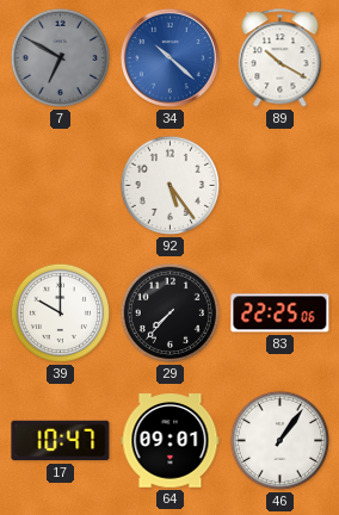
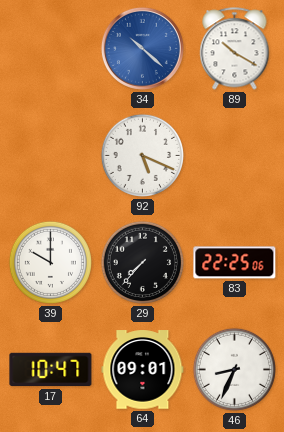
7: 6:50 -> none (60, 57)
92: 5:24 -> 5:19 (142, 155)
46: 1:06 -> 8:34 (234, 369)
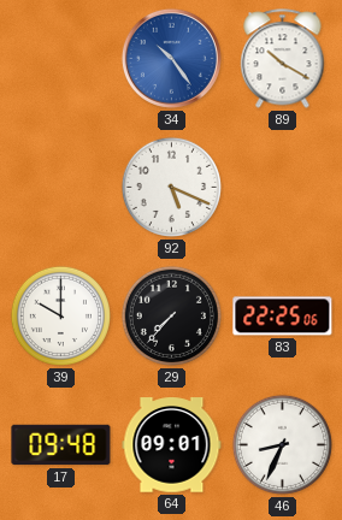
34: 10:22 -> 10:24 (171, 58)
17: 10:47 -> 09:48 (61, 445)
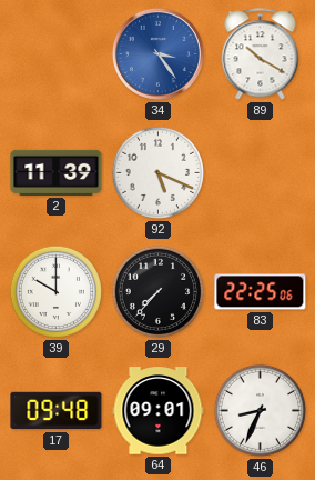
34: 10:24 -> 3:24 (157, 53)
2: none -> 11:39 (57, 172)
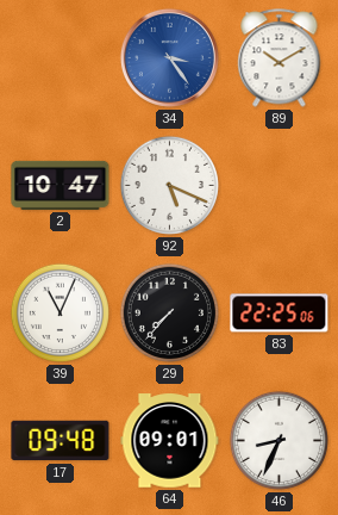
89: 10:20 -> 10:10 (280, 58)
2: 11:39 -> 10:47 (61, 185)
39: 10:00 -> 11:04 (60, 312)
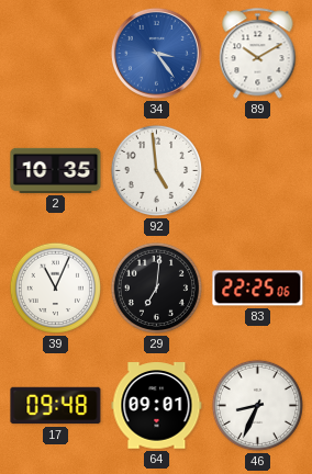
2: 10:47 -> 10:35 (56, 170)
92: 5:19 -> 4:59 (156, 170)
29: 7:37 -> 7:01 (156, 287)
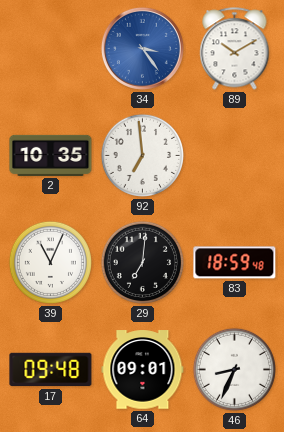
92: 4:59 -> 6:59 (142, 155)
83: 22:25 -> 18:59 (235, 263)
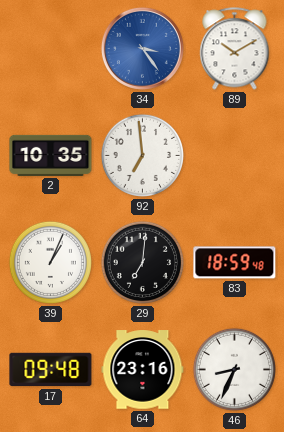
39: 11:04 -> 1:04 (50, 262)
64: 09:01 -> 23:16 (143, 370)
